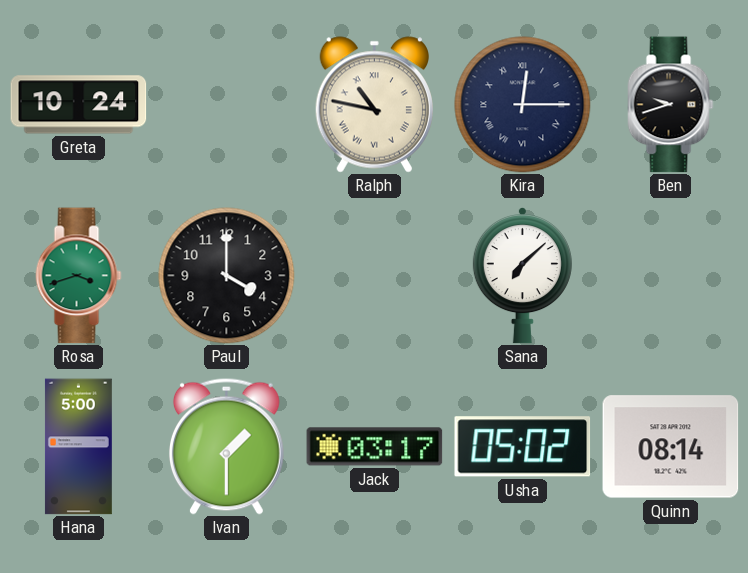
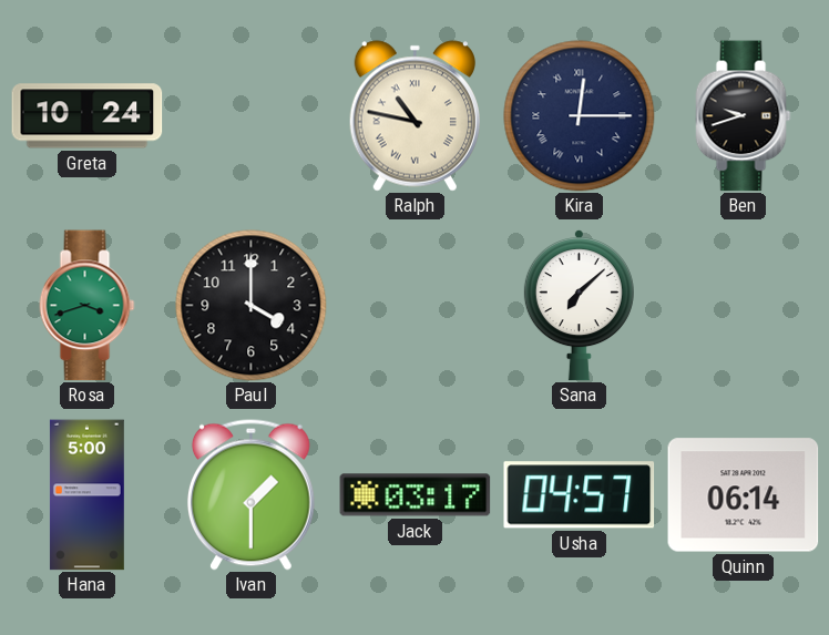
Usha: 05:02 -> 04:57 (580, 495)
Quinn: 08:14 -> 06:14 (744, 495)
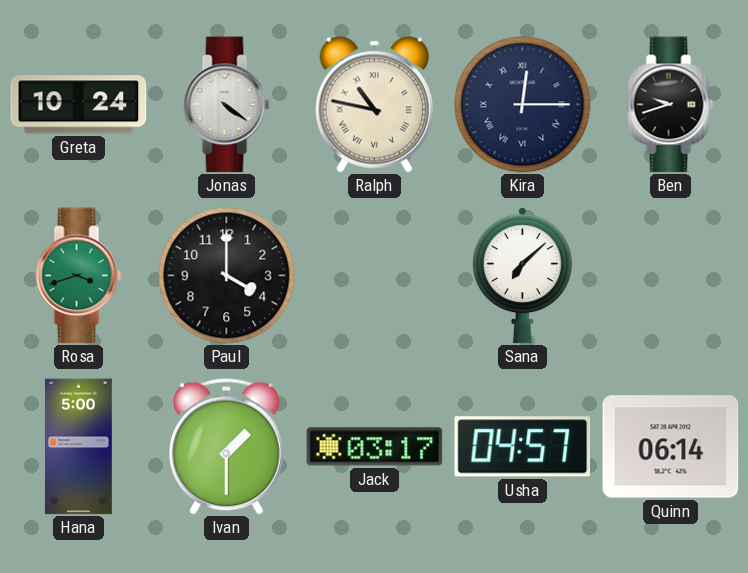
Jonas: none -> 4:21 (227, 105)
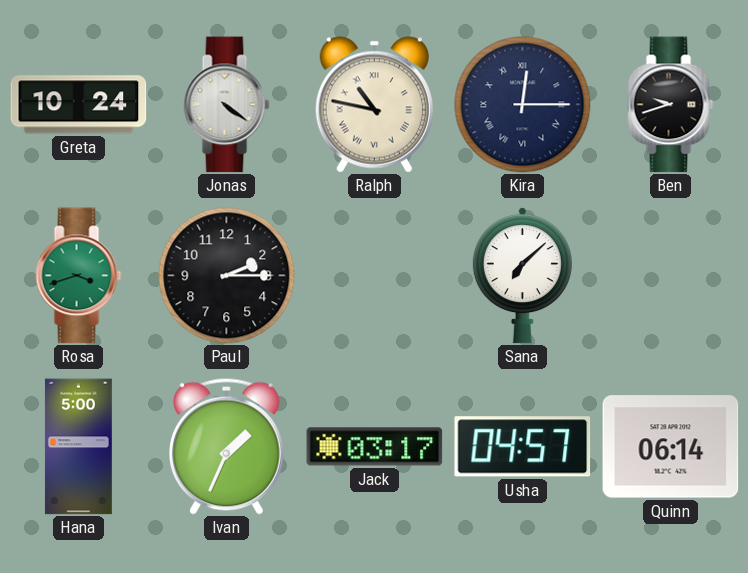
Paul: 4:00 -> 2:15 (227, 276)
Ivan: 1:30 -> 1:34 (226, 446)
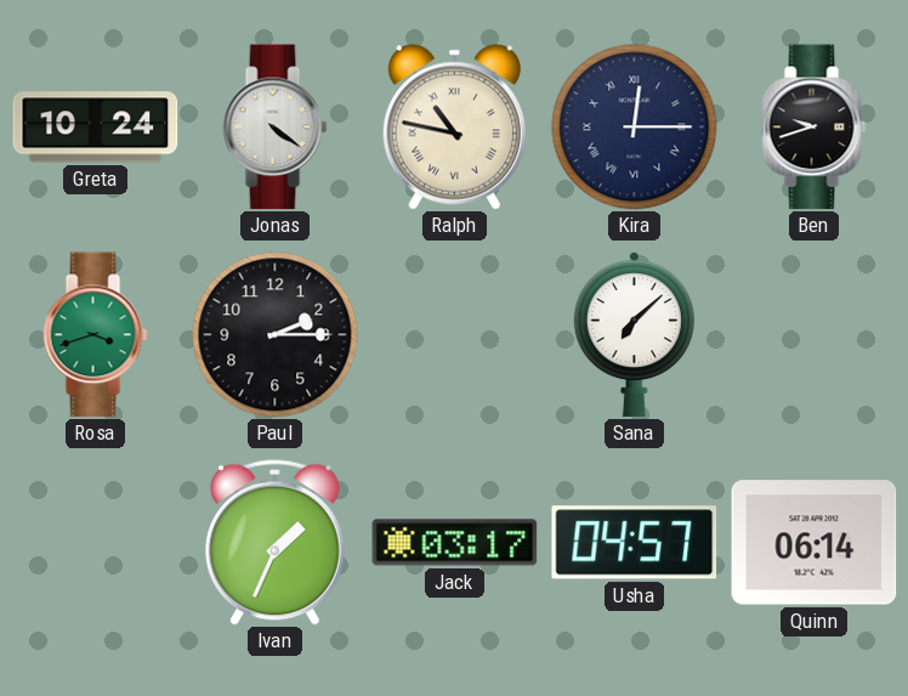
Hana: 5:00 -> none (78, 447)
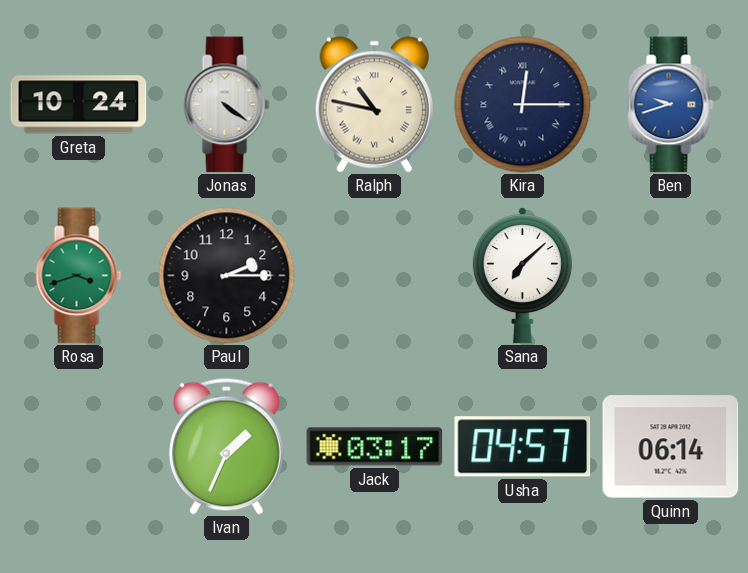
Ben dial: black -> blue (671, 105)
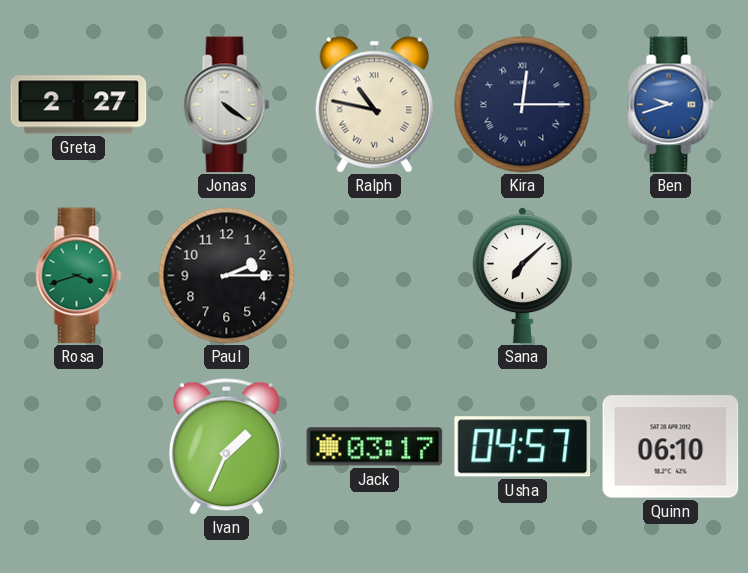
Greta: 10:24 -> 2:27 (79, 105)
Quinn: 06:14 -> 06:10 (671, 447)
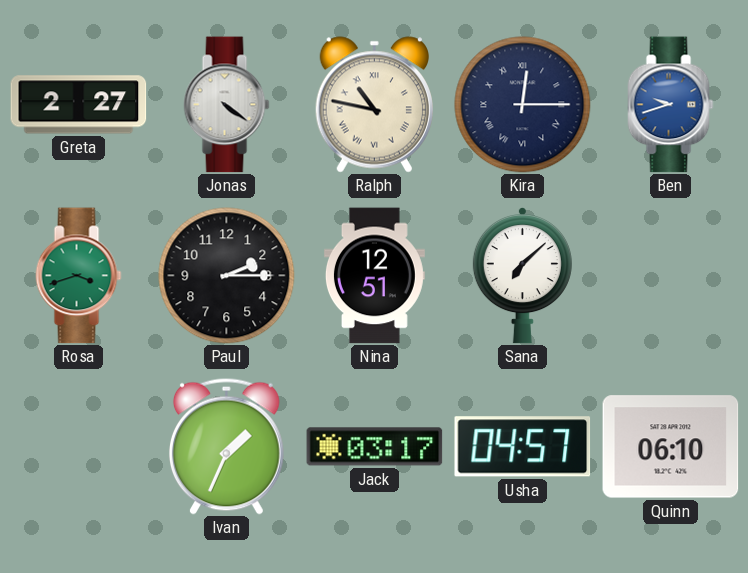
Nina: none -> 12:51 (374, 276)
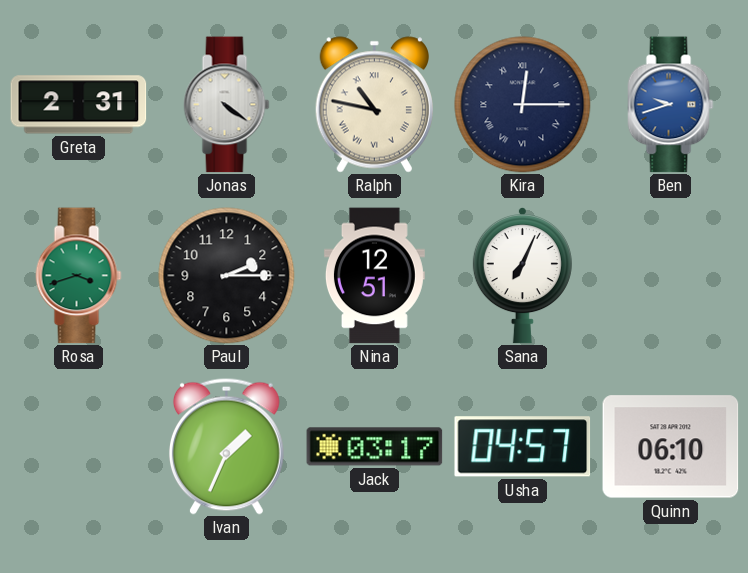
Greta: 2:27 -> 2:31 (79, 105)
Sana: 7:08 -> 7:04 (522, 276)
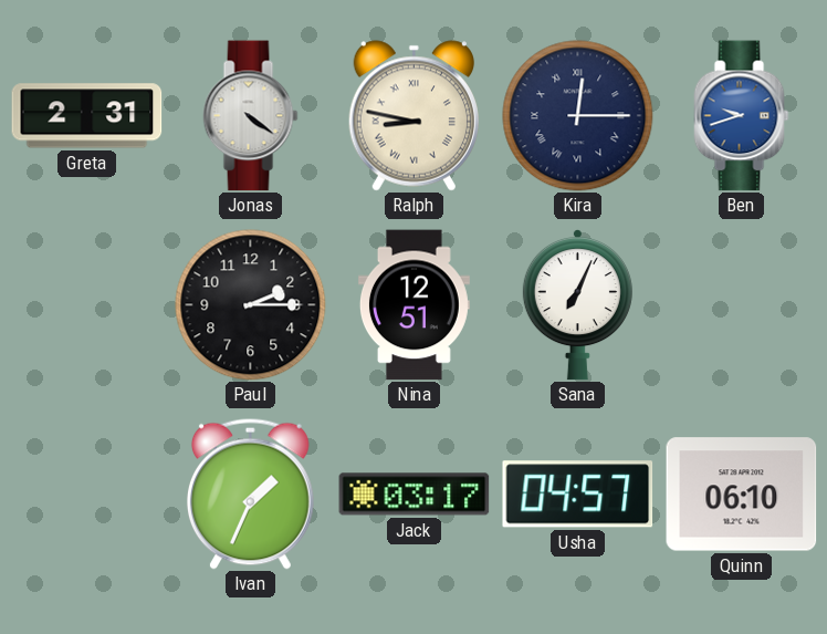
Ralph: 10:47 -> 8:47 (414, 116)
Rosa: 3:42 -> none (79, 276)
